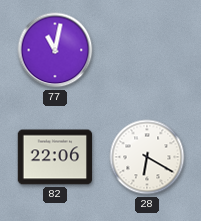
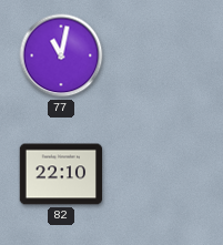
82: 22:06 -> 22:10 (61, 174)
28: 6:20 -> none (147, 157)
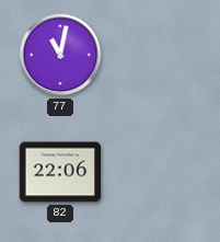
82: 22:10 -> 22:06 (60, 172)
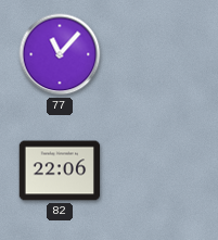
77: 11:02 -> 11:07 (60, 54)
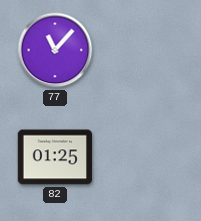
82: 22:06 -> 01:25 (55, 157)
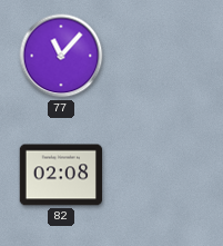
82: 01:25 -> 02:08 (61, 175)
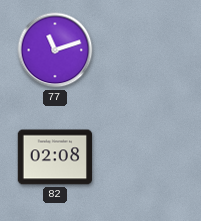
77: 11:07 -> 11:12 (55, 50)
